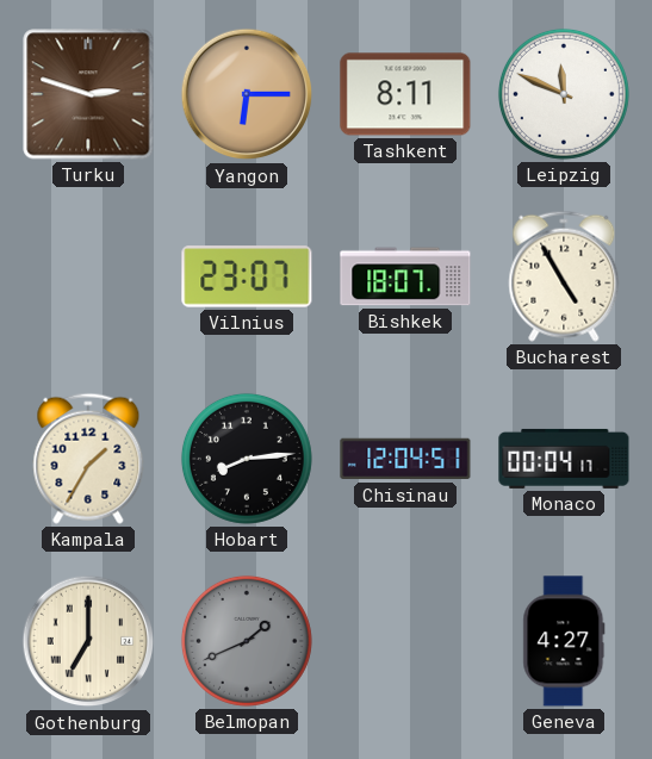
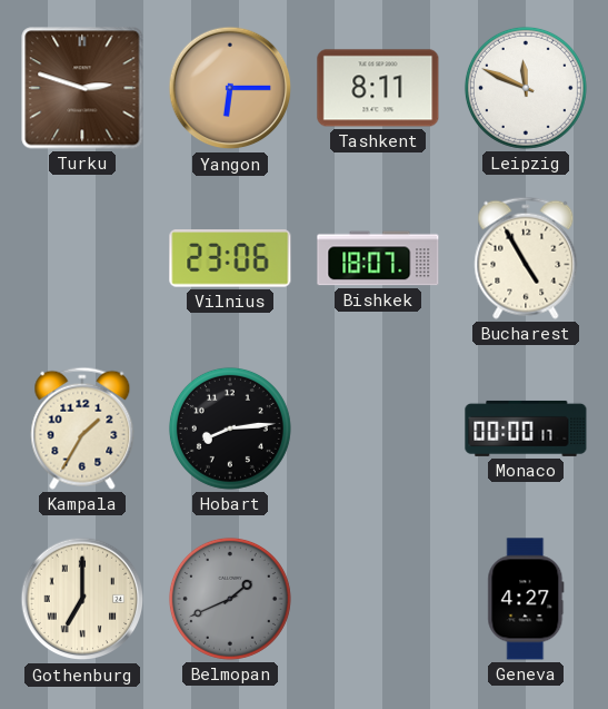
Vilnius: 23:07 -> 23:06 (230, 258)
Chisinau: 12:04 -> none (405, 459)
Monaco: 00:04 -> 00:00 (526, 429)
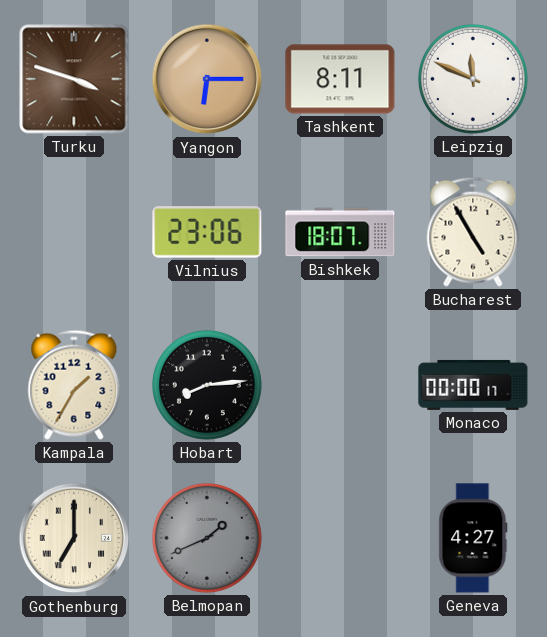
Turku: 2:48 -> 3:48 (74, 79)
